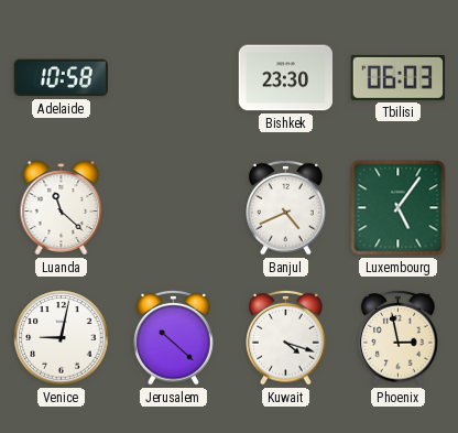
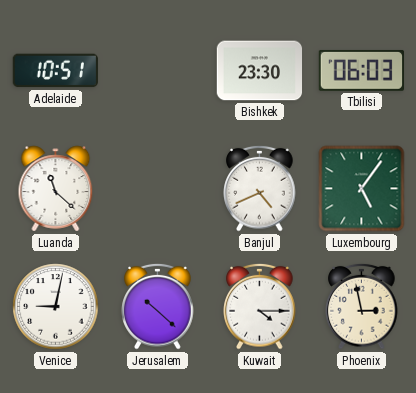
Adelaide: 10:58 -> 10:51 (55, 71)
Kuwait: 4:18 -> 4:15 (260, 306)
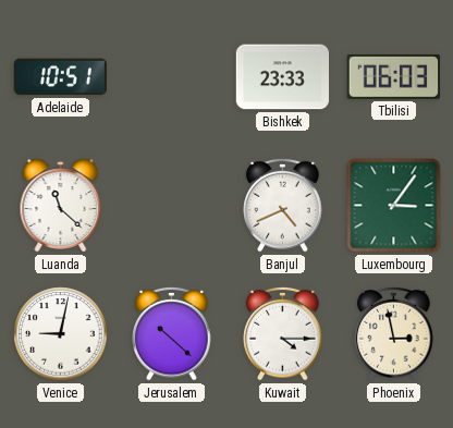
Bishkek: 23:30 -> 23:33 (283, 77)
Luxembourg: 5:06 -> 3:06 (394, 206)
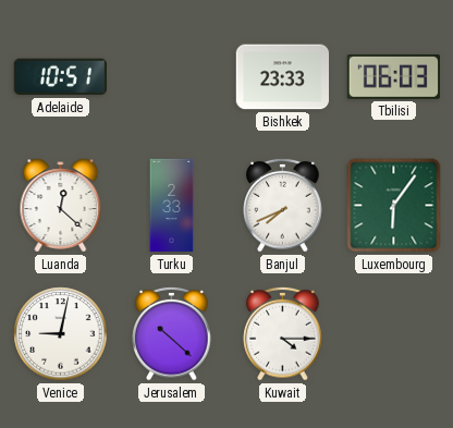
Luanda: 11:22 -> 12:22 (61, 206)
Turku: none -> 2:33 (172, 206)
Banjul: 4:41 -> 7:41 (283, 205)
Luxembourg: 3:06 -> 6:06 (394, 206)
Phoenix: 2:58 -> none (394, 333)
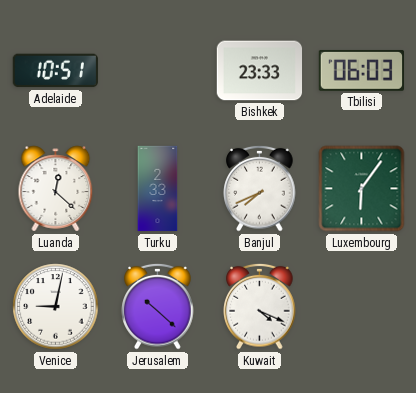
Kuwait: 4:15 -> 4:19 (260, 306)
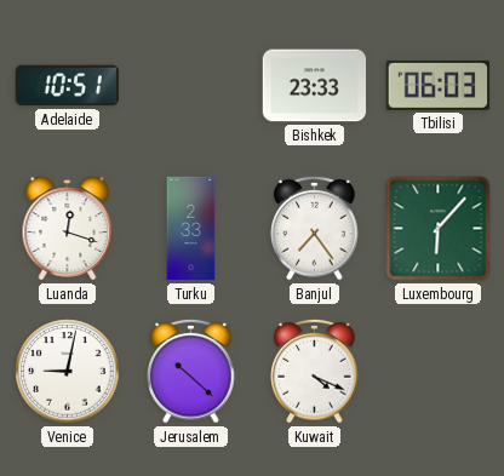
Luanda: 12:22 -> 12:18 (68, 229)
Banjul: 7:41 -> 7:24 (315, 228)
Luxembourg: 6:06 -> 6:07 (439, 229)
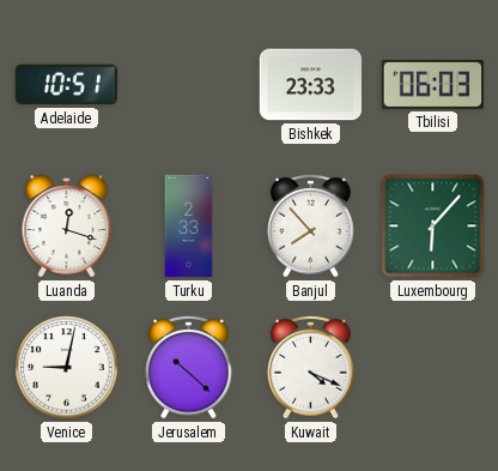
Banjul: 7:24 -> 7:53 (311, 225)
